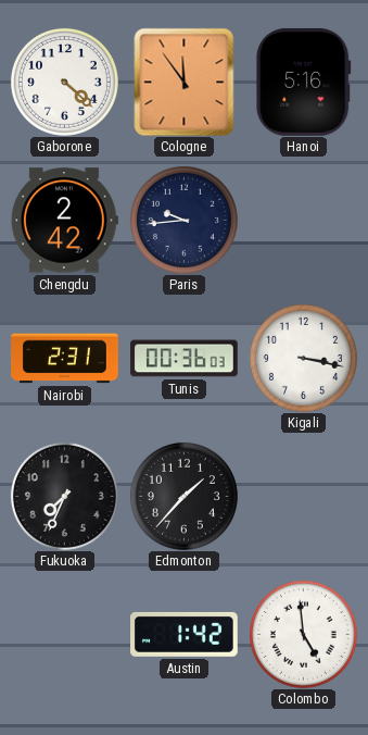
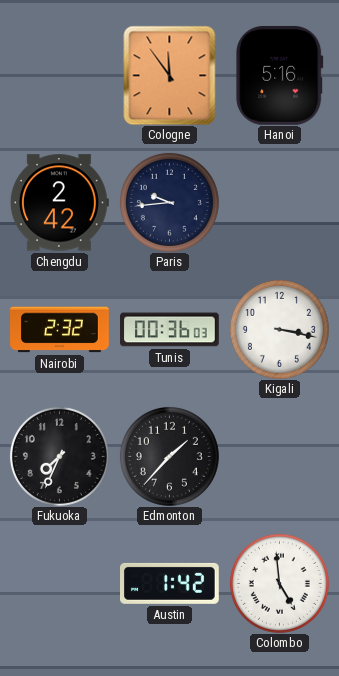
Gaborone: 4:22 -> none (64, 82)
Nairobi: 2:31 -> 2:32 (60, 330)
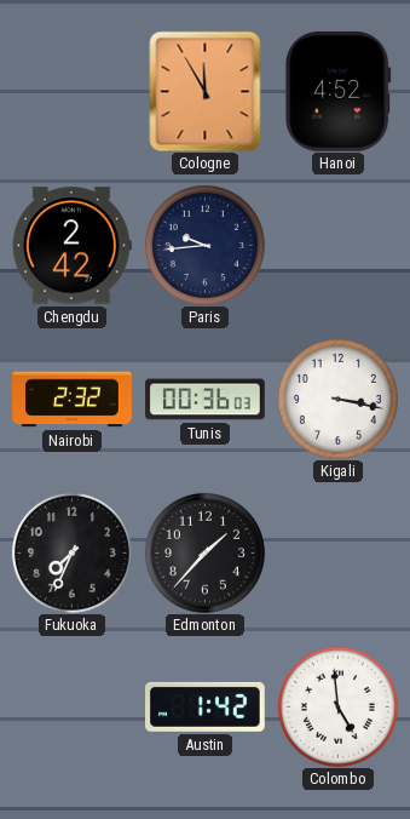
Cologne: 11:54 -> 11:55 (206, 91)
Hanoi: 5:16 -> 4:52 (339, 91)
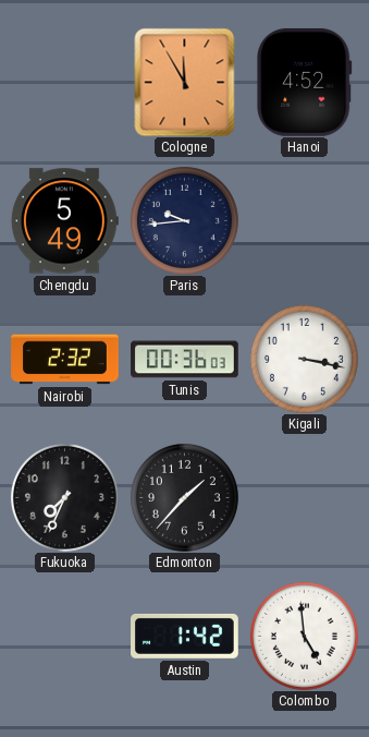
Chengdu: 2:42 -> 5:49 (64, 221)
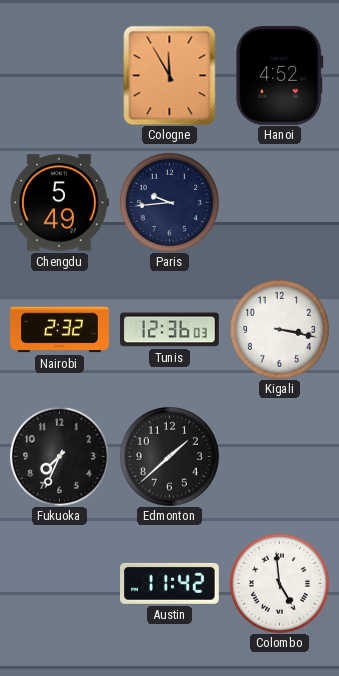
Tunis: 00:36 -> 12:36 (170, 330)
Edmonton: 1:37 -> 1:38 (169, 456)
Austin: 1:42 -> 11:42 (170, 583)
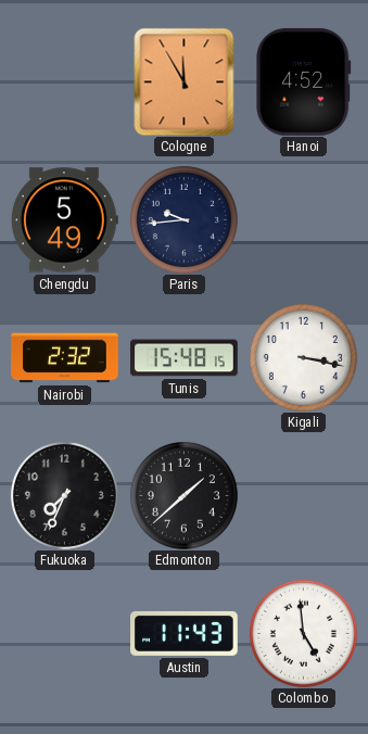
Tunis: 12:36 -> 15:48 (185, 358)
Austin: 11:42 -> 11:43 (185, 633)
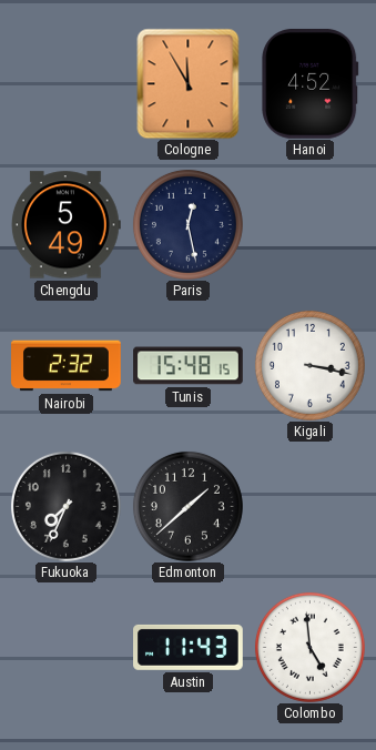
Paris: 9:44 -> 12:28 (187, 224)
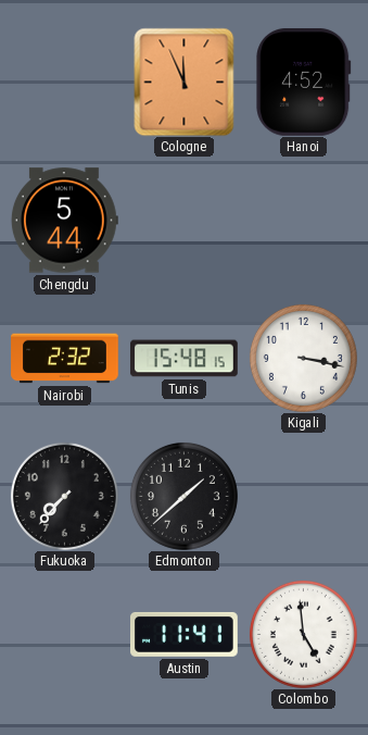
Cologne: 11:55 -> 11:56 (185, 82)
Chengdu: 5:49 -> 5:44 (64, 221)
Paris: 12:28 -> none (187, 224)
Fukuoka: 7:34 -> 7:37 (64, 496)
Austin: 11:43 -> 11:41 (185, 634)
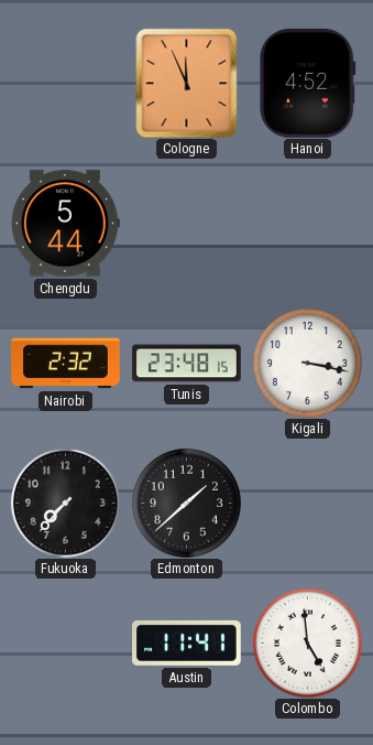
Tunis: 15:48 -> 23:48 (187, 364)
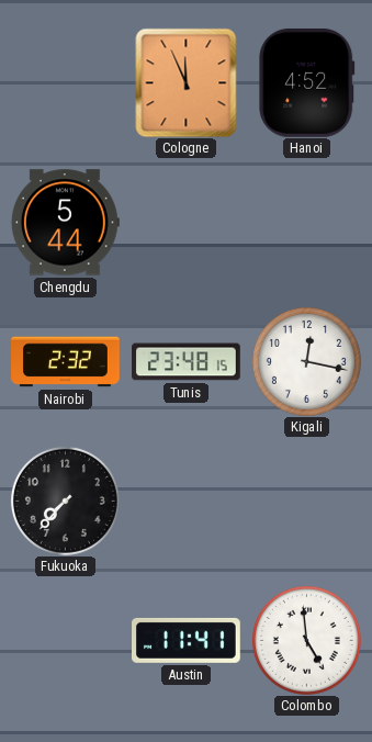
Kigali: 3:17 -> 12:17 (306, 361)
Edmonton: 1:38 -> none (186, 503)
